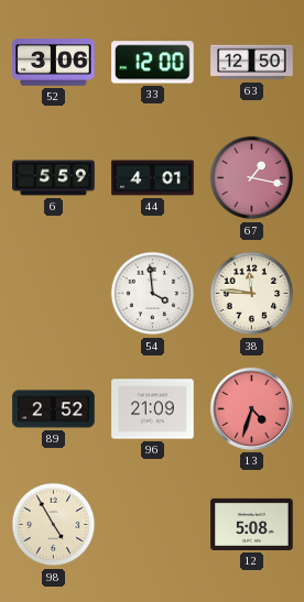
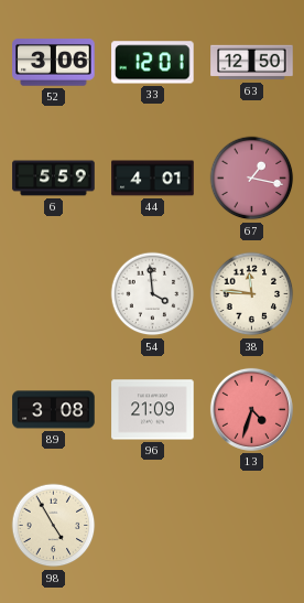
33: 12:00 -> 12:01 (153, 63)
89: 2:52 -> 3:08 (54, 410)
12: 5:08 -> none (252, 524)
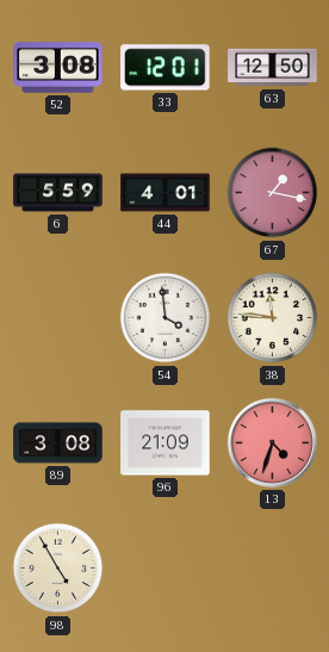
52: 3:06 -> 3:08 (58, 68)
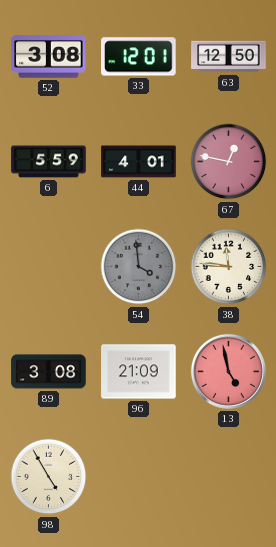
67: 1:17 -> 12:47 (229, 162)
54 dial: white -> grey (139, 267)
13: 4:33 -> 4:58 (228, 371)
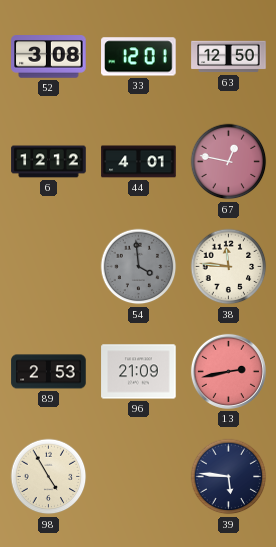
6: 5:59 -> 12:12 (49, 162)
89: 3:08 -> 2:53 (49, 372)
13: 4:58 -> 2:43 (228, 371)
39: none -> 5:46 (229, 477)
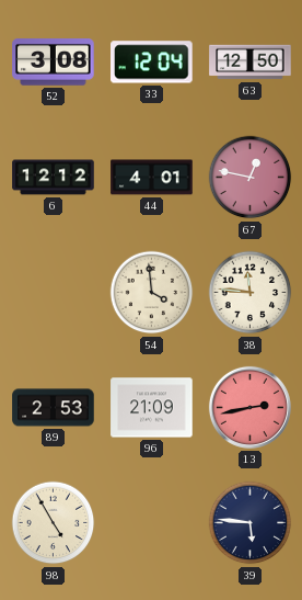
33: 12:01 -> 12:04 (152, 63)
54 dial: grey -> cream (152, 293)
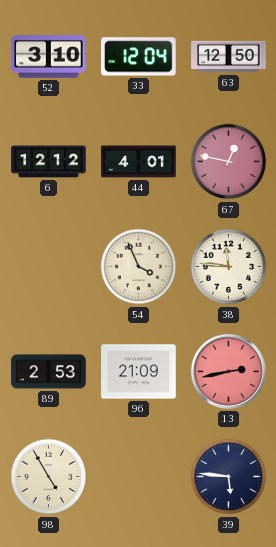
52: 3:08 -> 3:10 (49, 57)
54: 3:59 -> 3:56 (139, 267)
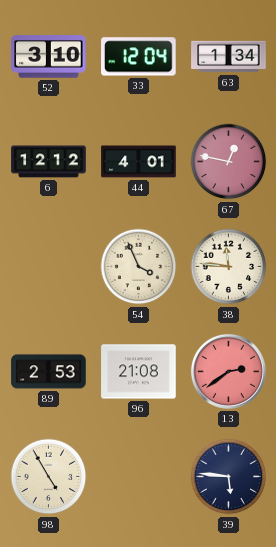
63: 12:50 -> 1:34 (229, 57)
96: 21:09 -> 21:08 (139, 372)
13: 2:43 -> 2:39 (228, 371)
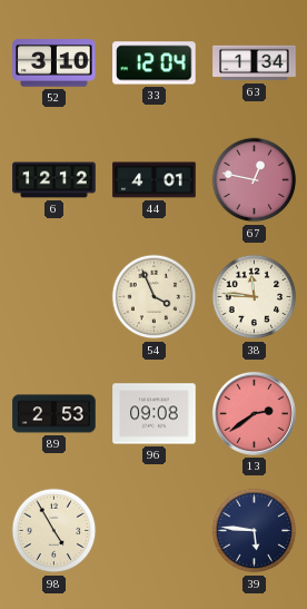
96: 21:08 -> 09:08 (155, 414)
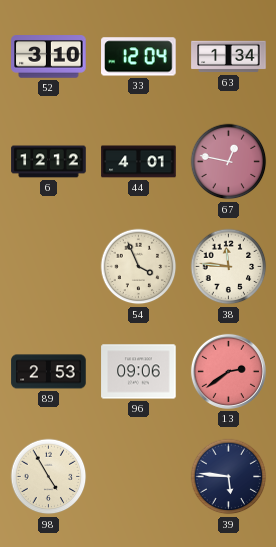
96: 09:08 -> 09:06 (139, 372)
